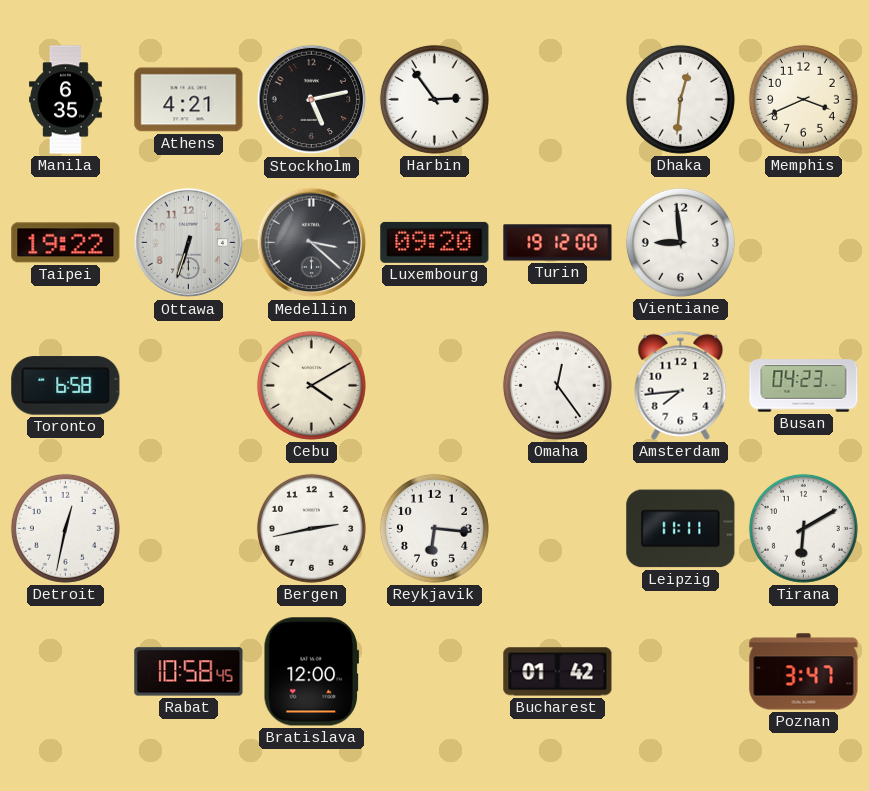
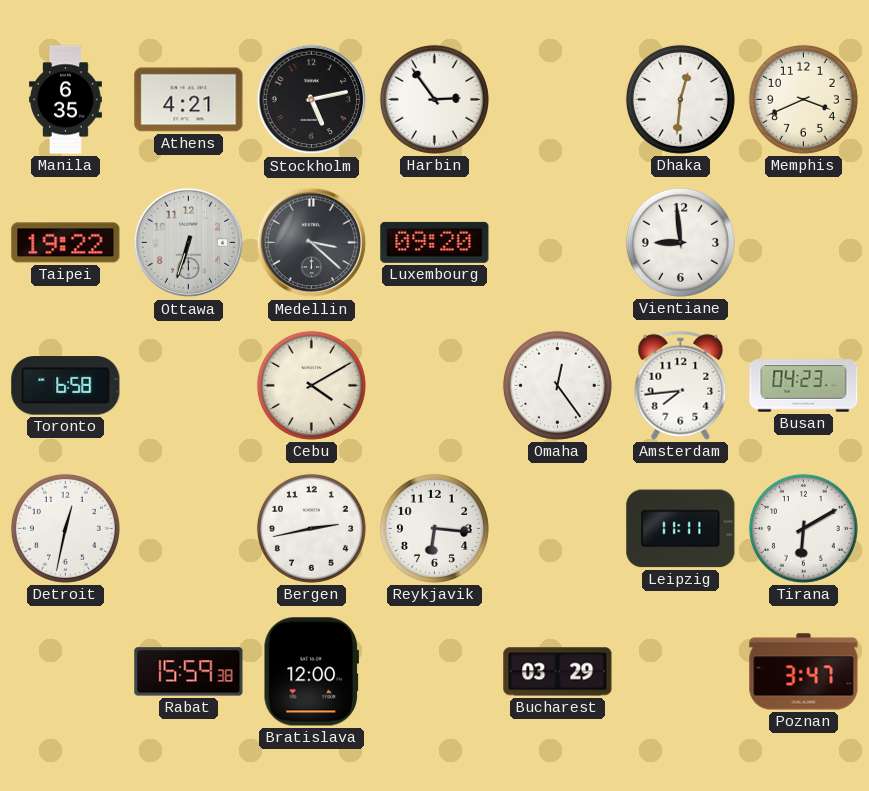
Turin: 19:12 -> none (558, 243)
Rabat: 10:58 -> 15:59 (189, 672)
Bucharest: 01:42 -> 03:29 (558, 672)
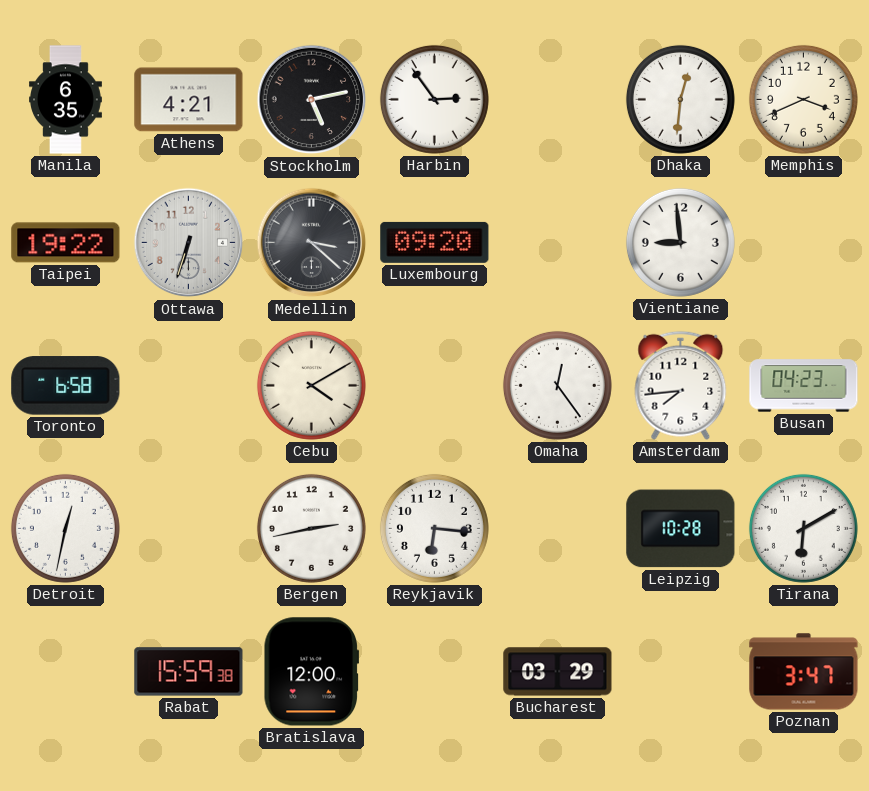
Leipzig: 11:11 -> 10:28 (681, 529)
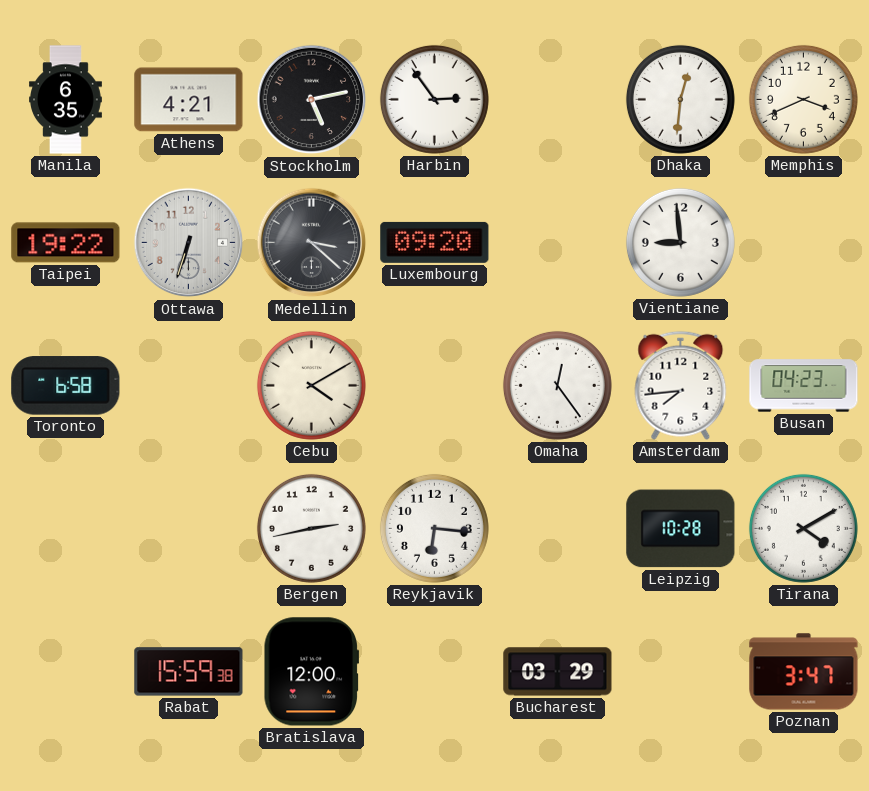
Detroit: 12:32 -> none (65, 528)
Tirana: 6:10 -> 4:10 (803, 528)
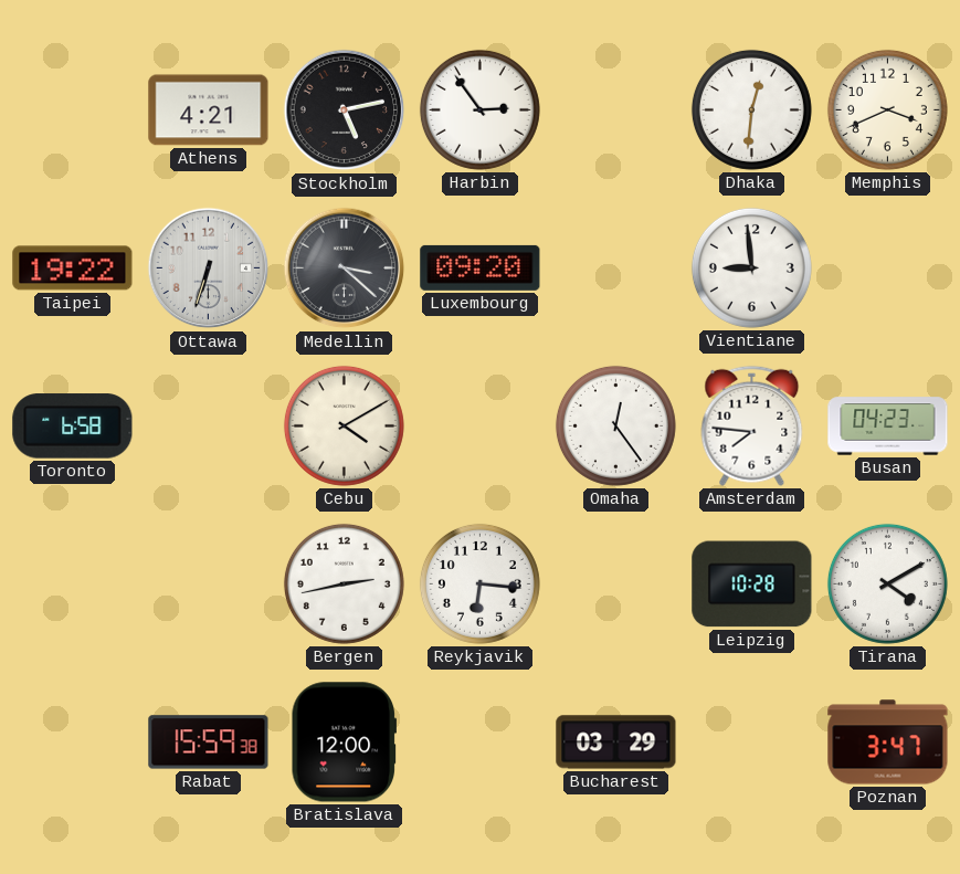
Manila: 6:35 -> none (66, 100)
Amsterdam: 7:44 -> 7:46 (752, 425)
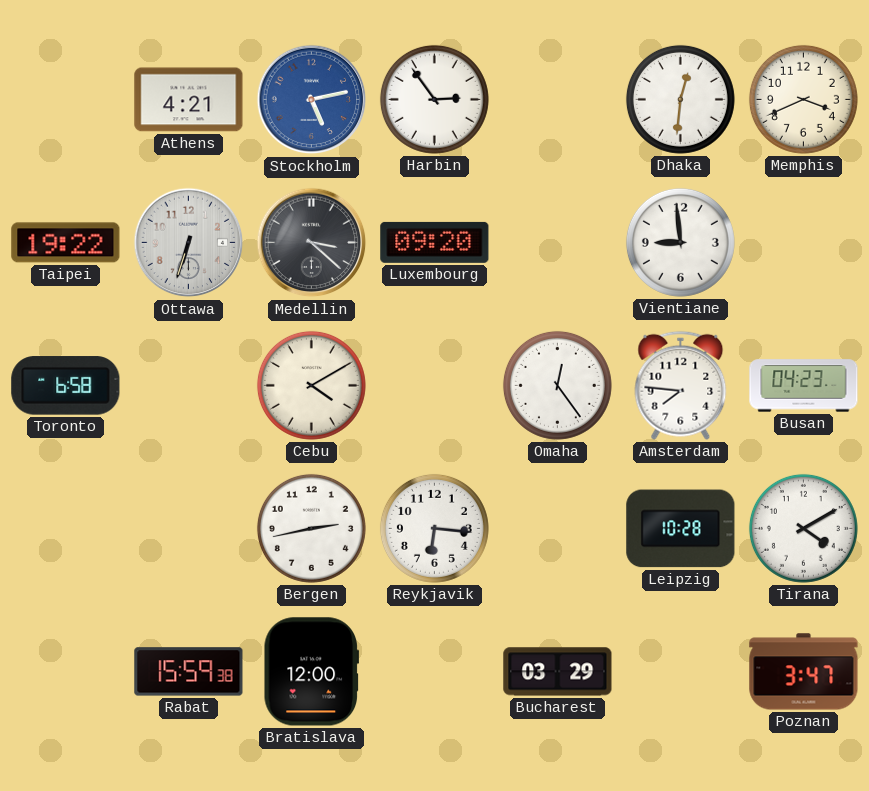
Stockholm dial: black -> blue (312, 100)
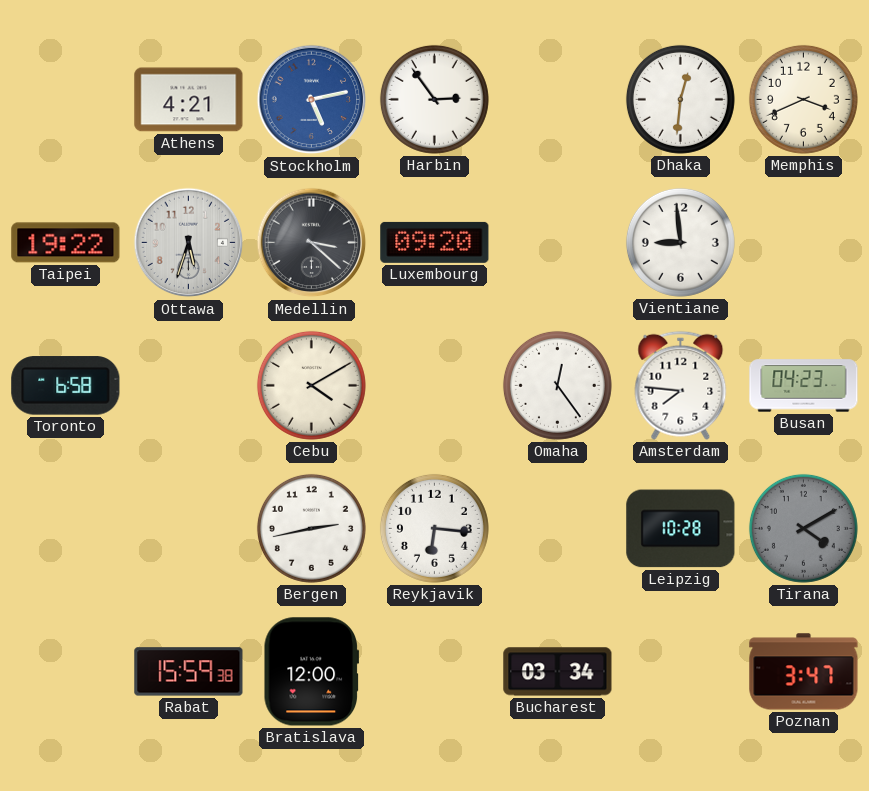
Ottawa: 6:33 -> 5:33 (189, 243)
Tirana dial: white -> grey (803, 528)
Bucharest: 03:29 -> 03:34 (558, 672)
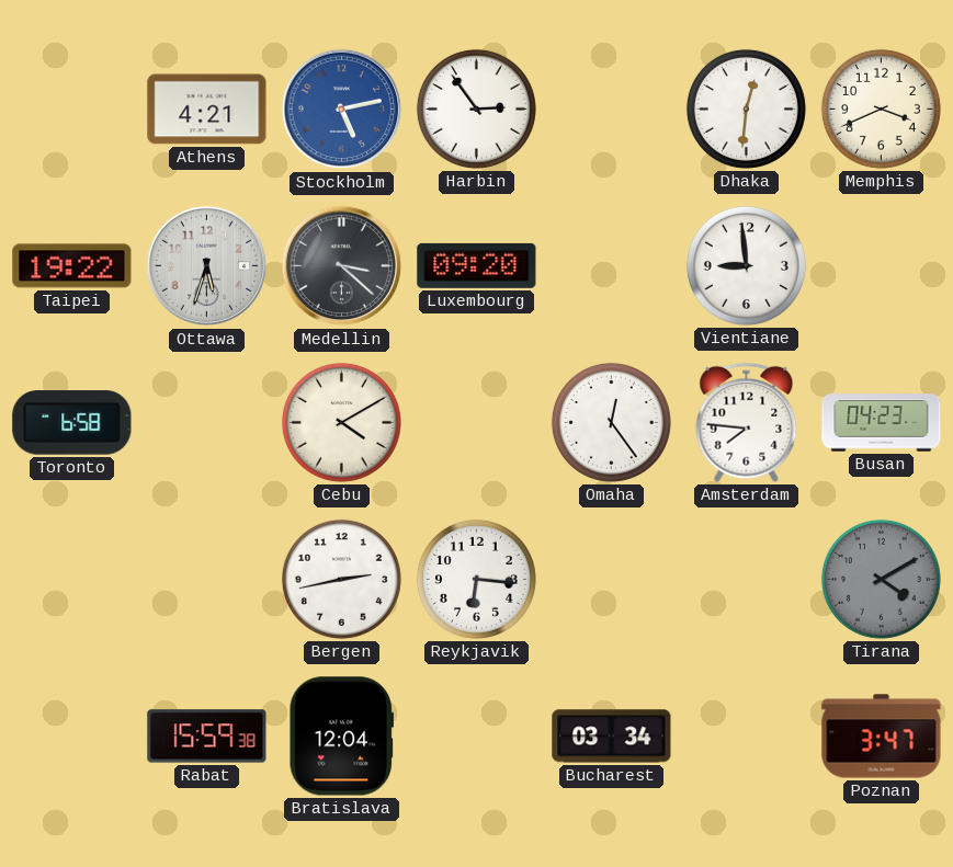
Leipzig: 10:28 -> none (681, 529)
Bratislava: 12:00 -> 12:04 (341, 737)
